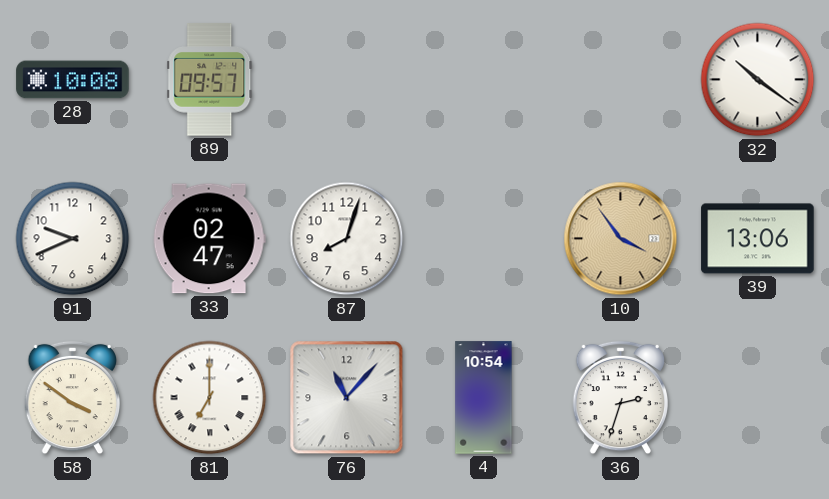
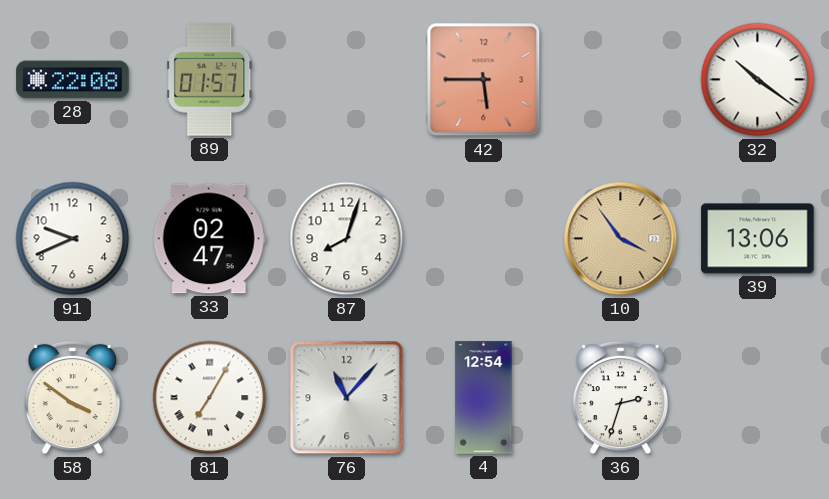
28: 10:08 -> 22:08 (73, 80)
89: 09:57 -> 01:57 (210, 80)
42: none -> 5:45 (484, 80)
81: 7:00 -> 7:05 (210, 398)
4: 10:54 -> 12:54 (484, 398)
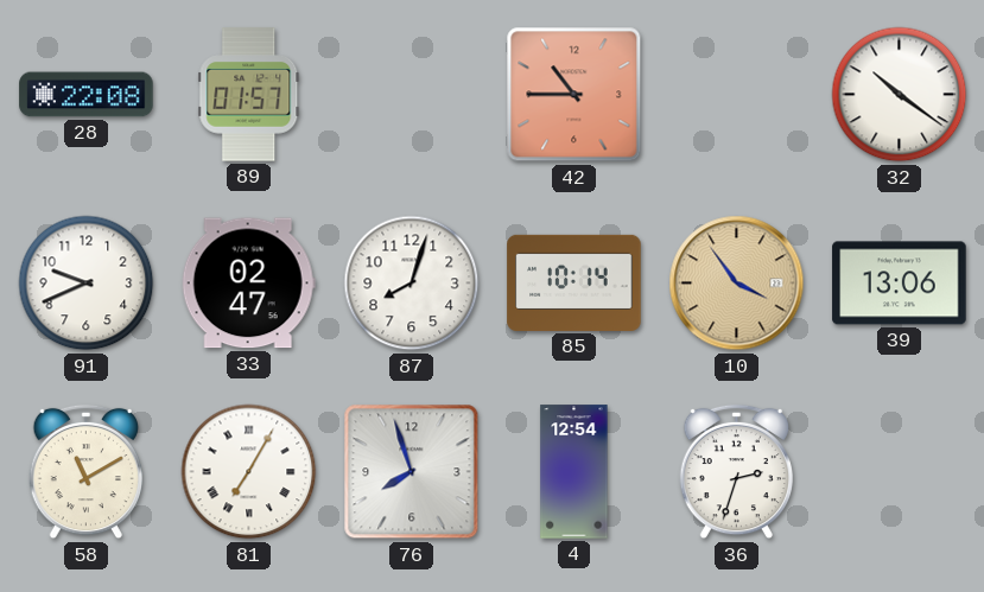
42: 5:45 -> 10:45 (574, 95)
85: none -> 10:14 (574, 282)
58: 3:51 -> 11:10 (85, 472)
76: 11:07 -> 7:57 (412, 472)
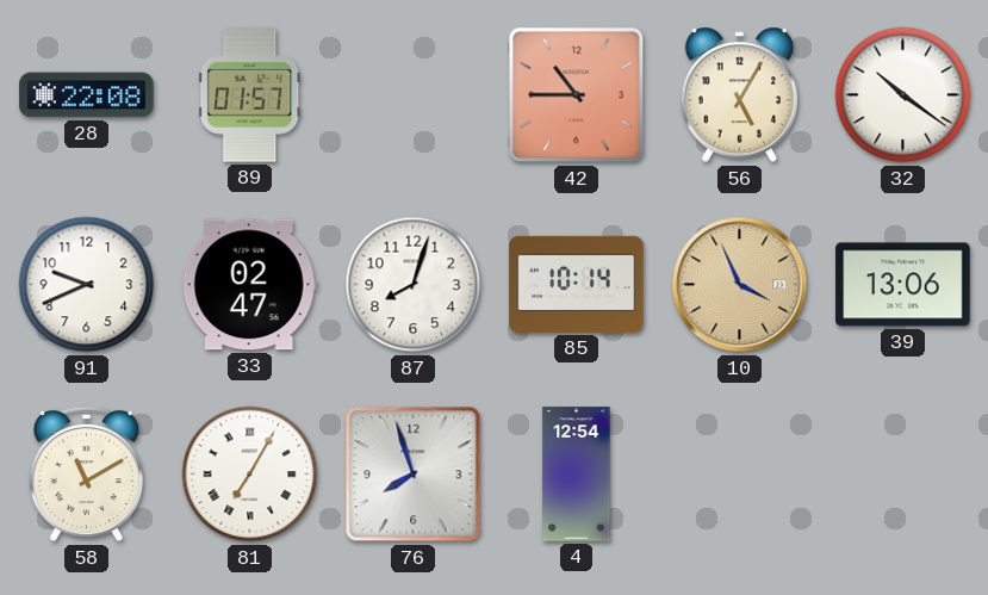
56: none -> 5:05 (739, 95)
10: 3:54 -> 3:56 (740, 285)
36: 2:33 -> none (736, 472)
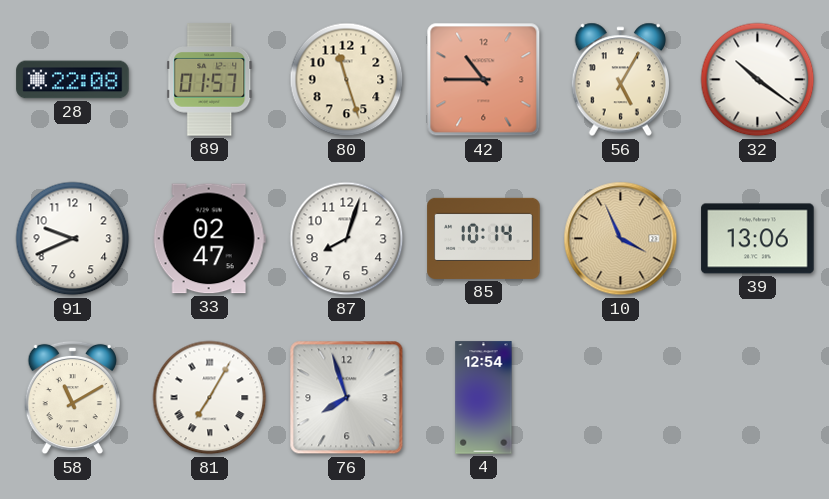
80: none -> 11:27 (347, 80)
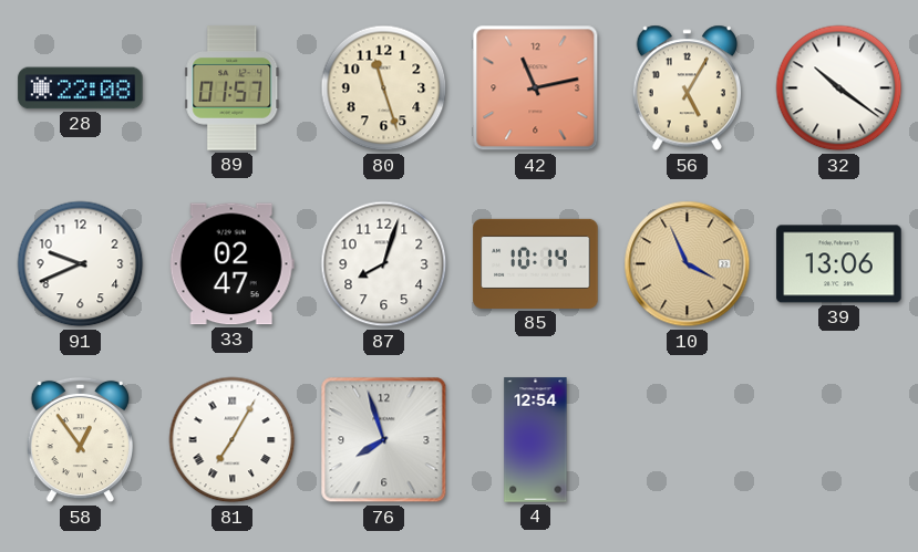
42: 10:45 -> 11:13 (536, 88)
58: 11:10 -> 12:54 (80, 440)
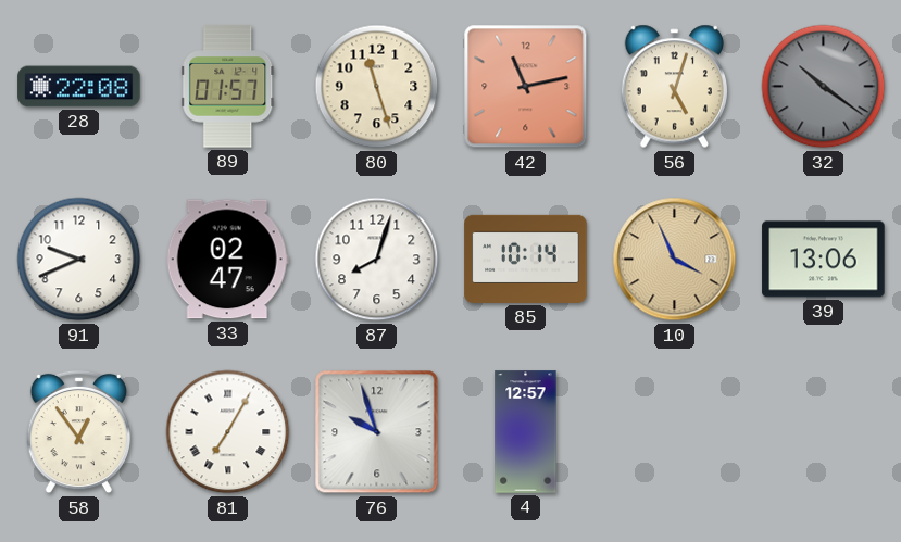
56: 5:05 -> 5:03 (674, 87)
32 dial: white -> grey (824, 87)
76: 7:57 -> 9:57 (377, 432)
4: 12:54 -> 12:57 (526, 432)
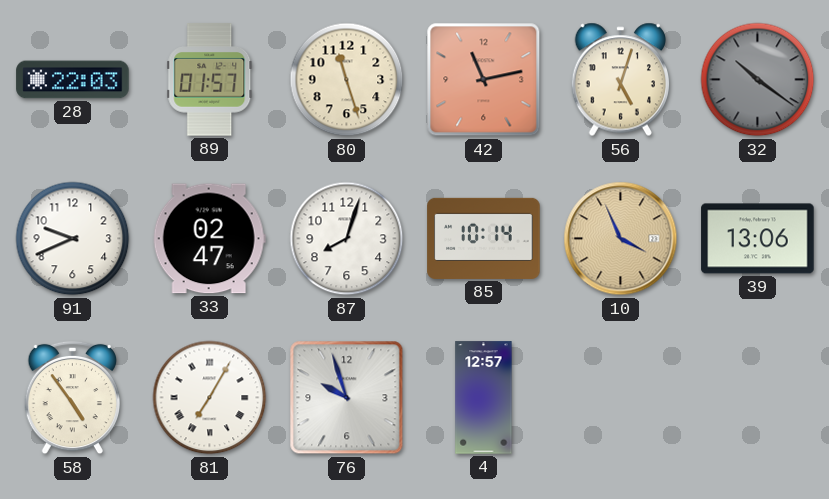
28: 22:08 -> 22:03 (73, 80)
58: 12:54 -> 4:54 (72, 398)
